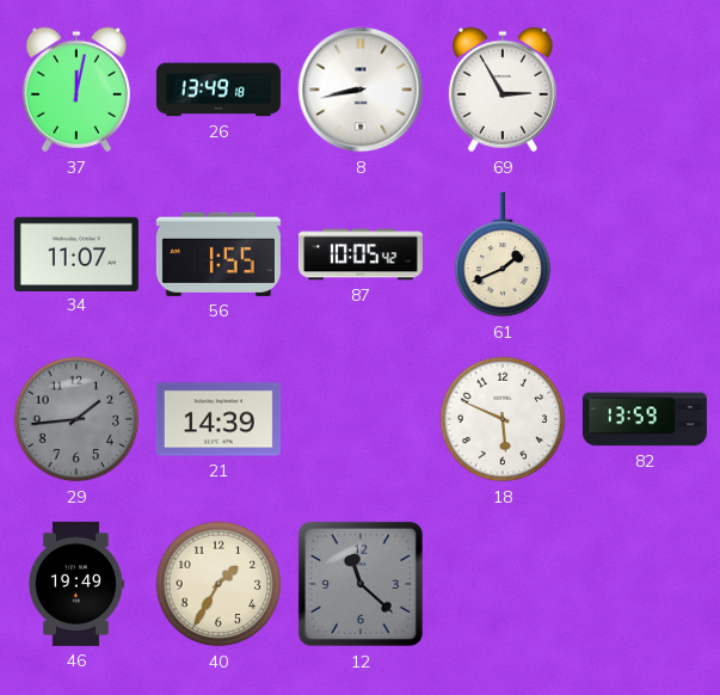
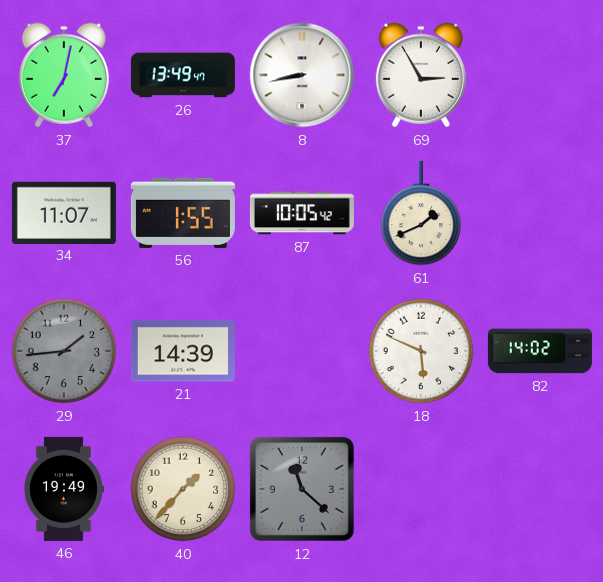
37: 12:02 -> 7:02 (64, 75)
26: 13:49:18 -> 13:49:47 (183, 75)
82: 13:59 -> 14:02 (540, 351)
40: 1:35 -> 1:37 (183, 489)
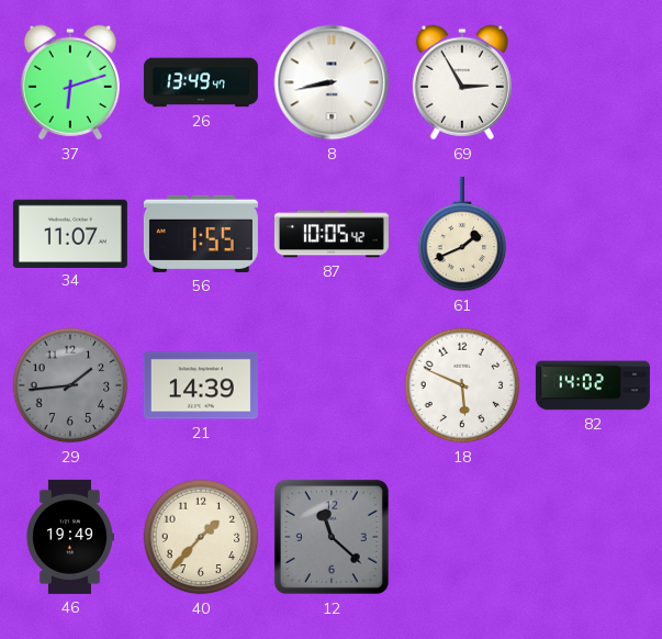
37: 7:02 -> 6:12 (70, 82)
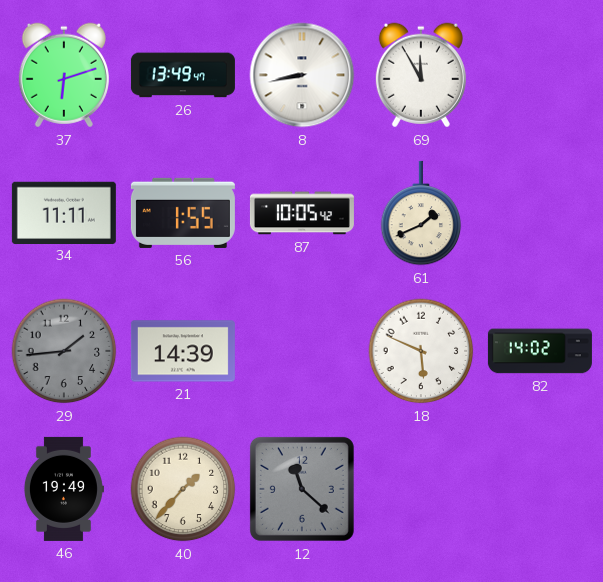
69: 2:55 -> 11:55 (421, 75)
34: 11:07 -> 11:11 (64, 212)
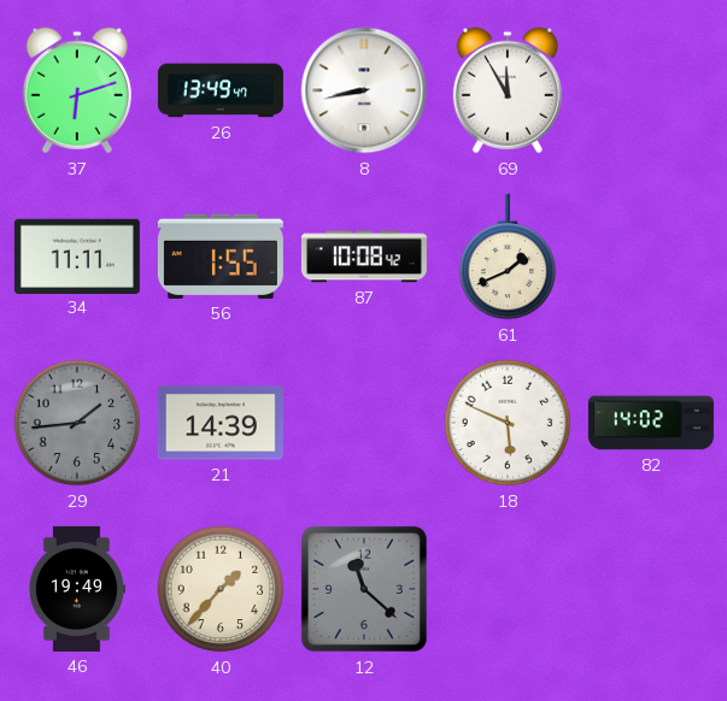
87: 10:05 -> 10:08 (364, 257)
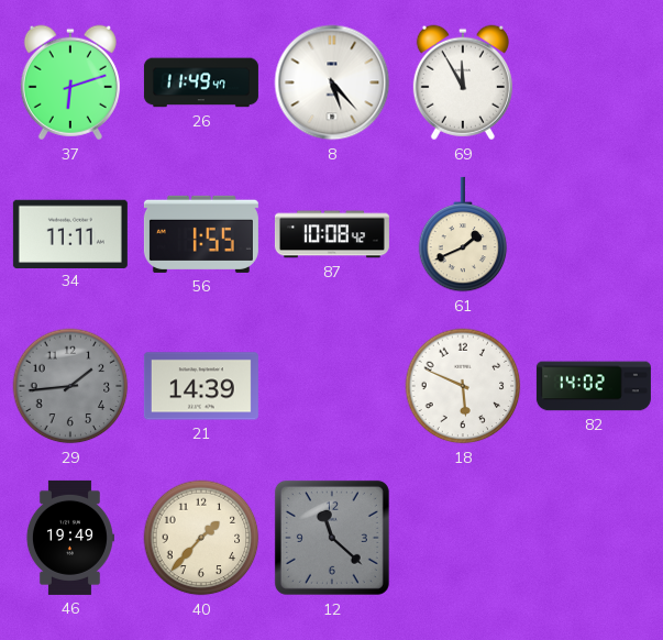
26: 13:49 -> 11:49 (201, 82)
8: 8:43 -> 5:23 (332, 82)
